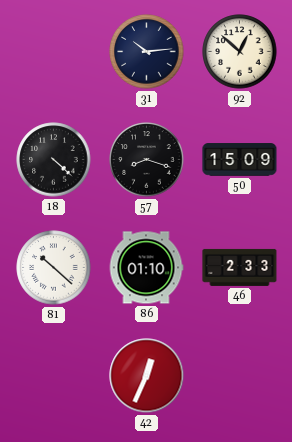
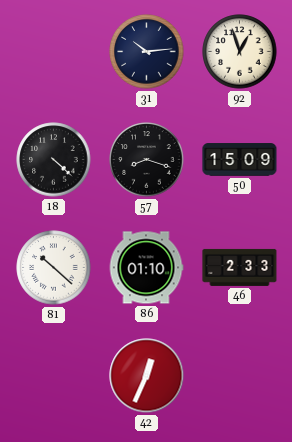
92: 12:52 -> 12:57 (240, 52)
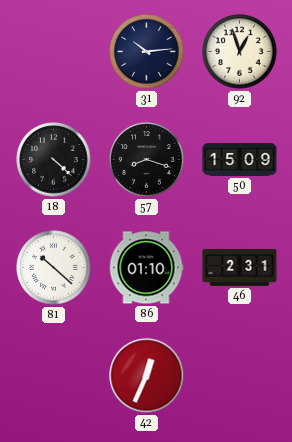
46: 2:33 -> 2:31 (240, 267)
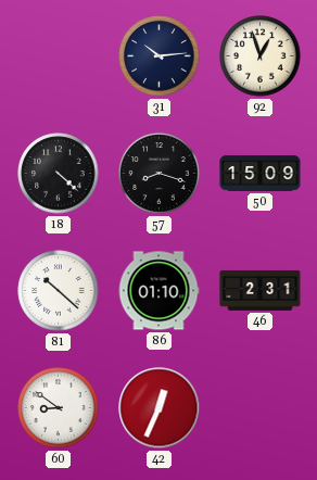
60: none -> 8:51 (59, 408)
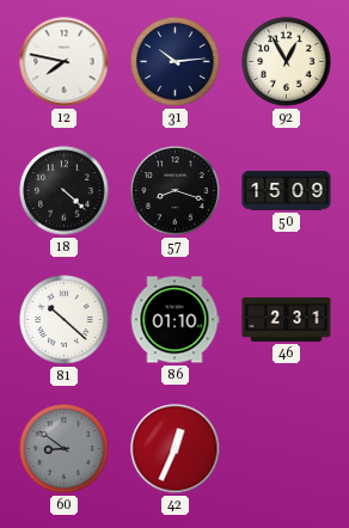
12: none -> 7:47 (65, 62)
92: 12:57 -> 12:55 (287, 62)
60 dial: white -> grey (65, 449)
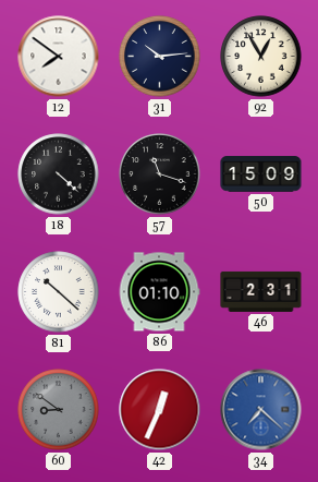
12: 7:47 -> 7:51 (59, 57)
57: 8:18 -> 11:18 (160, 174)
34: none -> 7:22 (261, 410)
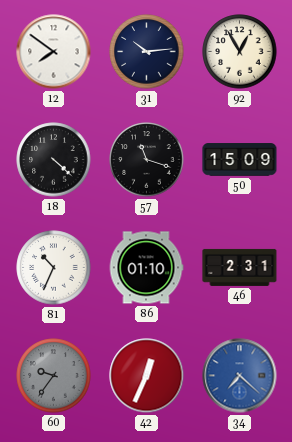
81: 10:22 -> 10:34 (54, 268)
60: 8:51 -> 9:36 (54, 376)
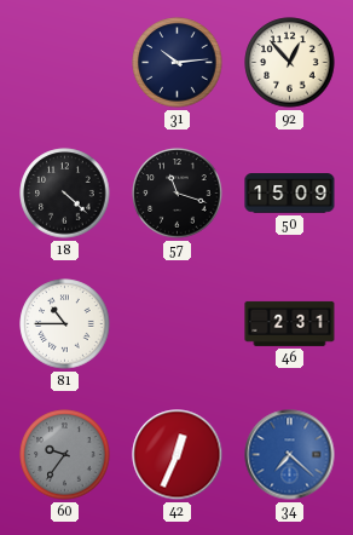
12: 7:51 -> none (54, 52)
92: 12:55 -> 12:53 (290, 63)
81: 10:34 -> 10:45 (65, 324)
86: 01:10 -> none (146, 268)
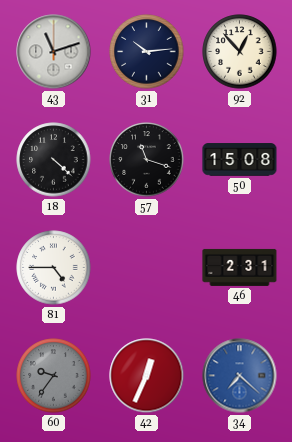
43: none -> 11:12 (54, 52)
50: 15:09 -> 15:08 (240, 160)
81: 10:45 -> 4:45 (54, 268)
